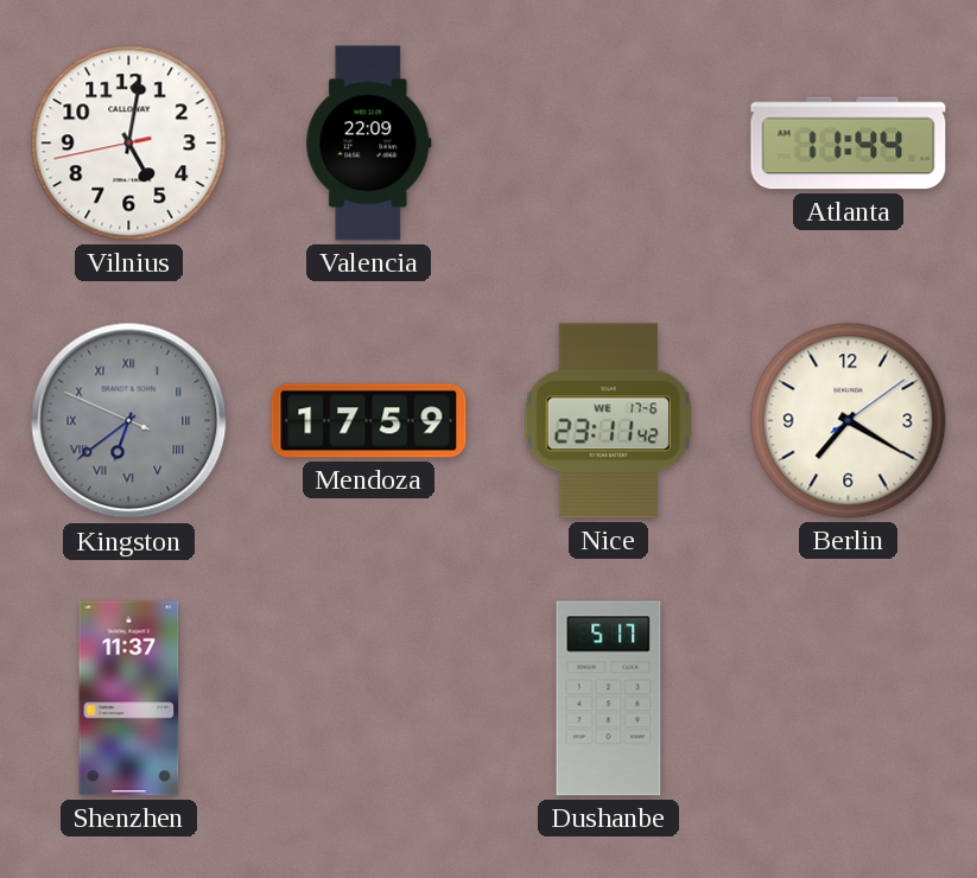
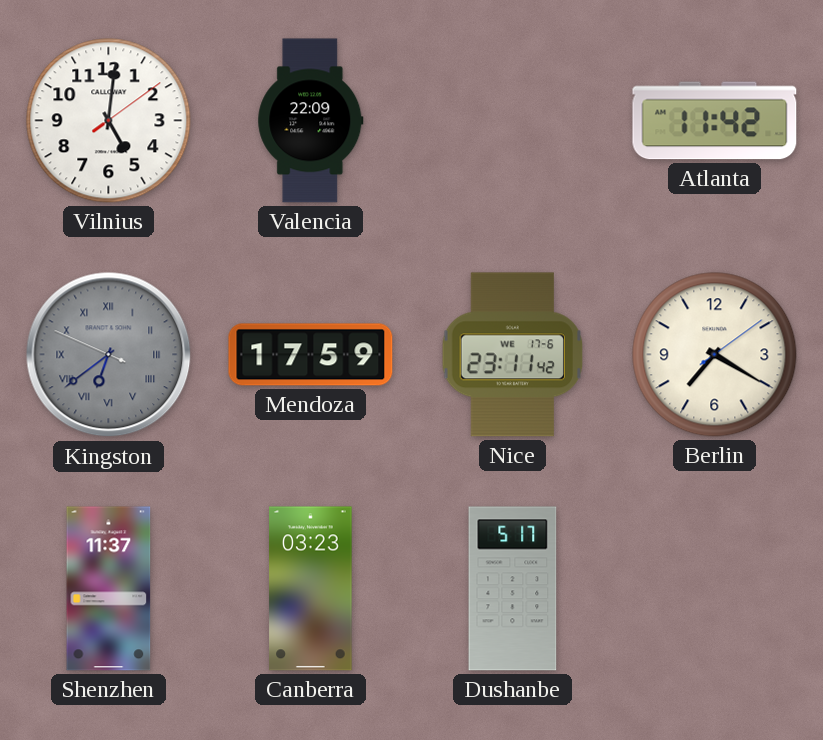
Vilnius: 5:01:43 -> 5:01:09 (109, 121)
Atlanta: 11:44 -> 11:42 (715, 121)
Canberra: none -> 03:23 (311, 589)
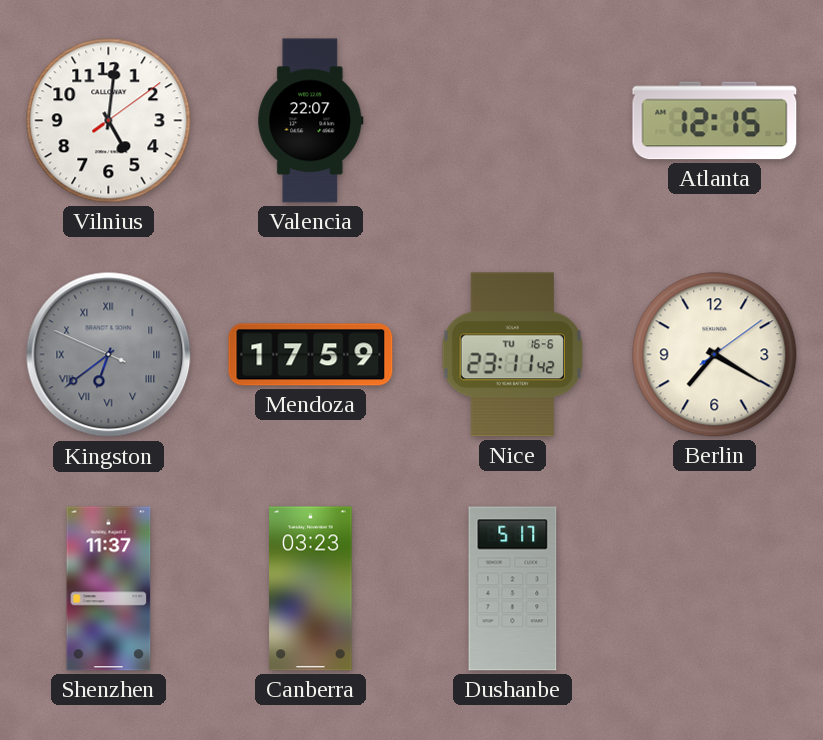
Valencia: 22:09 -> 22:07 (311, 121)
Atlanta: 11:42 -> 12:15 (715, 121)
Nice date: WE 17-6 -> TU 16-6 (512, 355)
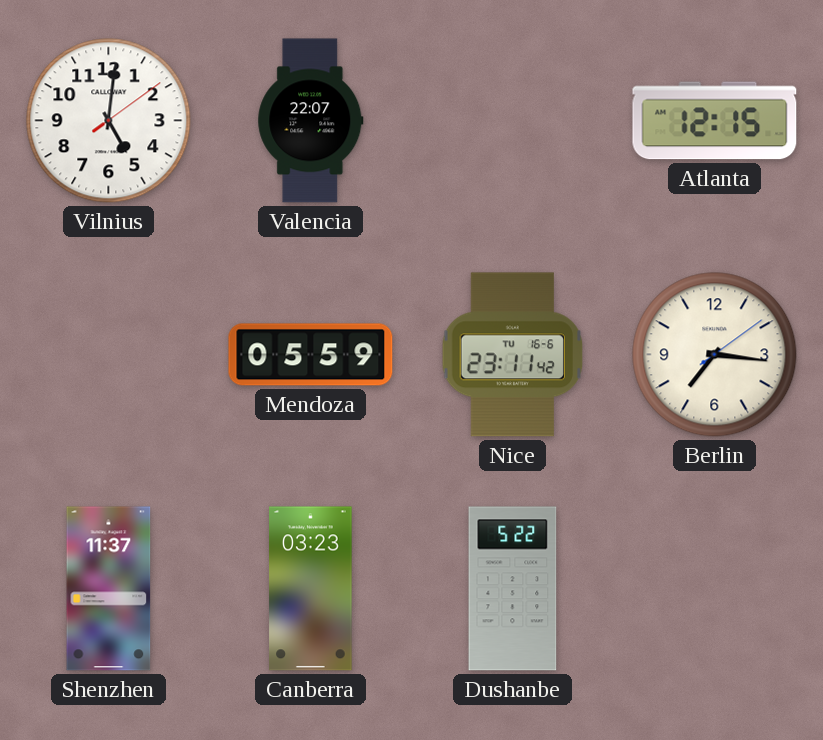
Kingston: 6:38 -> none (109, 355)
Mendoza: 17:59 -> 05:59 (311, 355)
Berlin: 7:20 -> 7:16 (715, 355)
Dushanbe: 5:17 -> 5:22 (513, 589)
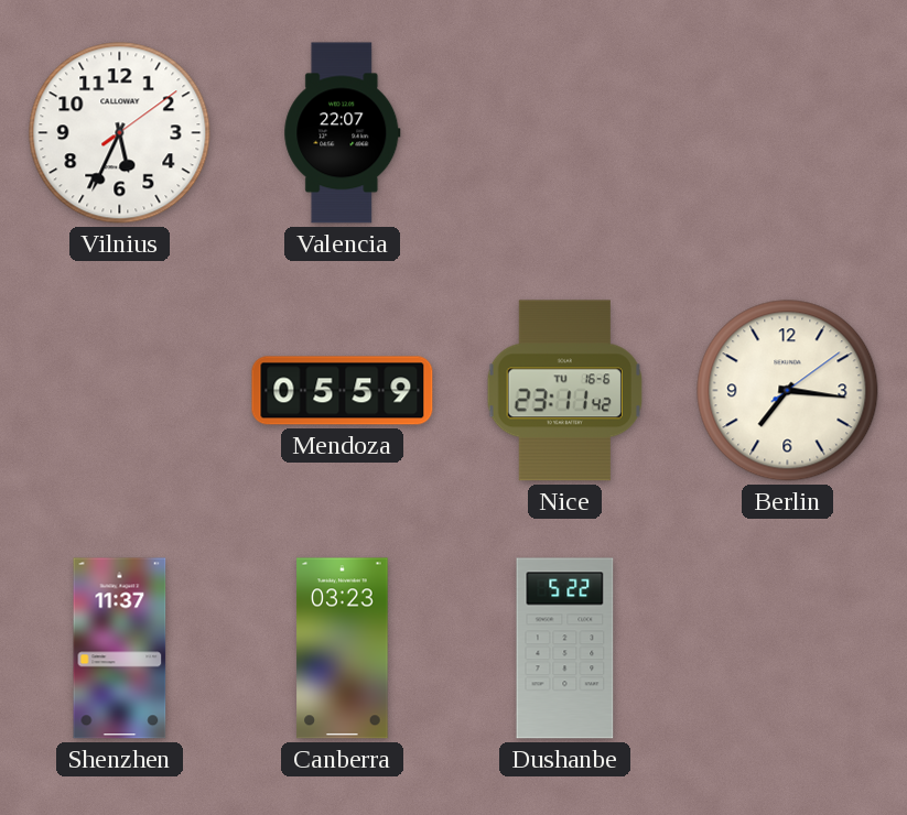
Vilnius: 5:01 -> 5:34 (120, 133)
Atlanta: 12:15 -> none (715, 121)
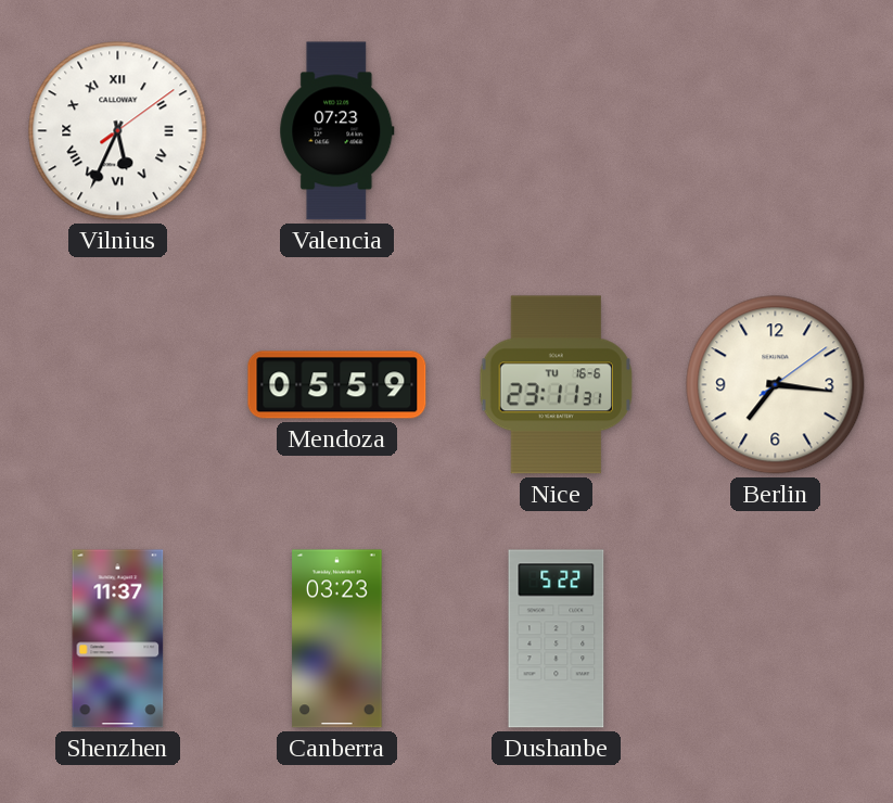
Vilnius numerals: Arabic -> Roman (118, 131)
Valencia: 22:07 -> 07:23 (337, 131)
Nice: 23:11:42 -> 23:11:31 (556, 385)
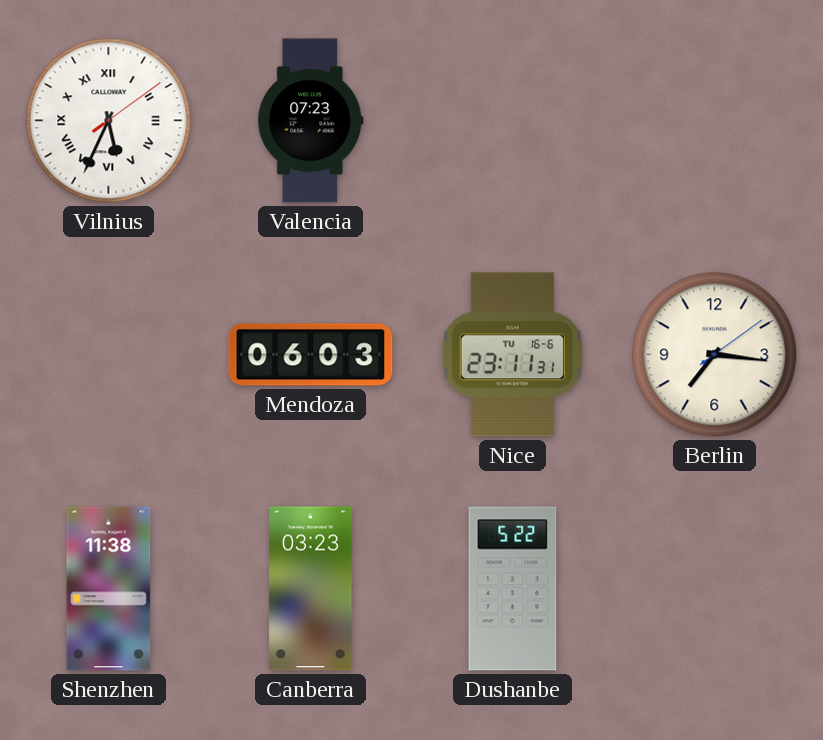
Mendoza: 05:59 -> 06:03 (311, 355)
Shenzhen: 11:37 -> 11:38 (109, 589)
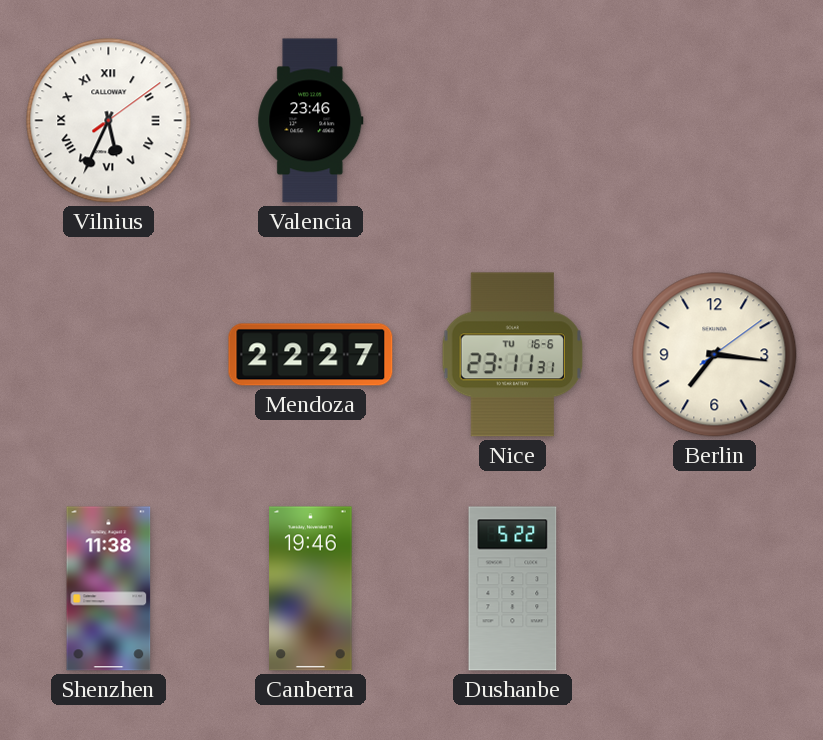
Valencia: 07:23 -> 23:46 (311, 121)
Mendoza: 06:03 -> 22:27 (311, 355)
Canberra: 03:23 -> 19:46 (311, 589)
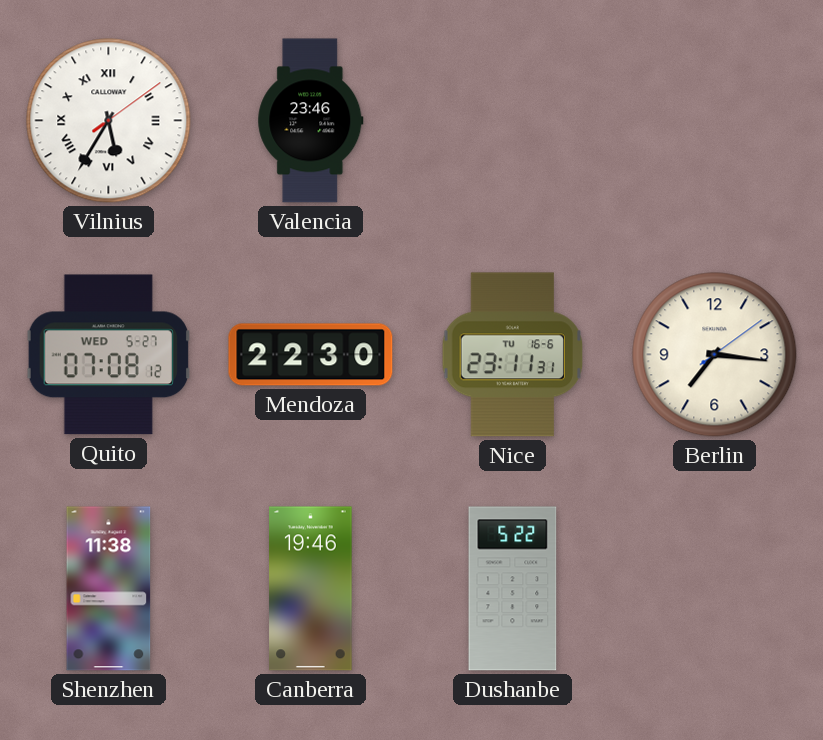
Vilnius: 5:34 -> 5:35 (109, 121)
Quito: none -> 07:08 (108, 355)
Mendoza: 22:27 -> 22:30 (311, 355)
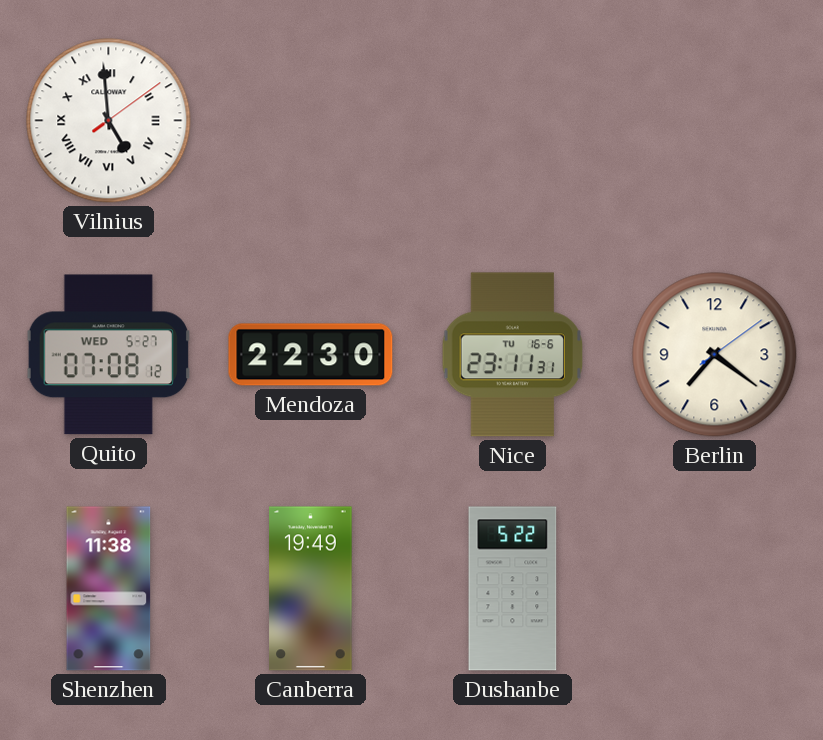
Vilnius: 5:35 -> 4:59 (109, 121)
Valencia: 23:46 -> none (311, 121)
Berlin: 7:16 -> 7:21 (715, 355)
Canberra: 19:46 -> 19:49 (311, 589)
